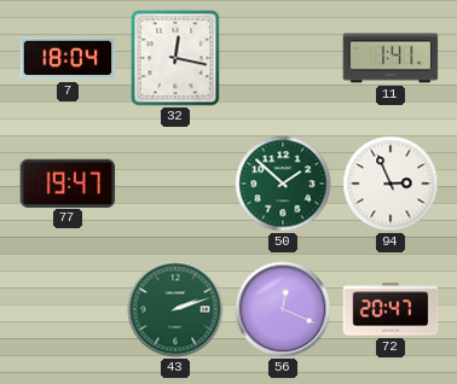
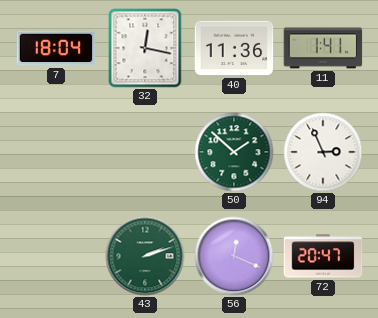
40: none -> 11:36 (234, 48)
77: 19:47 -> none (68, 182)
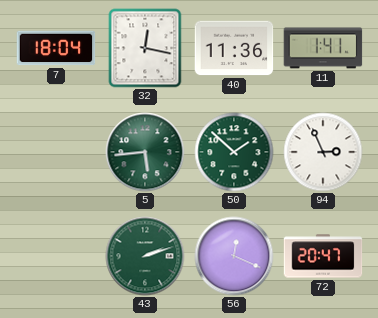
5: none -> 5:44 (145, 152)
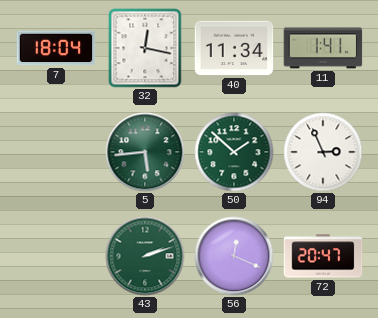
40: 11:36 -> 11:34 (234, 48)
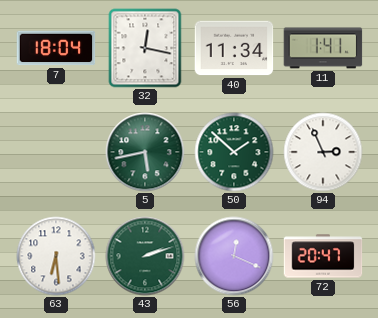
5: 5:44 -> 5:43 (145, 152)
63: none -> 6:29 (56, 256)
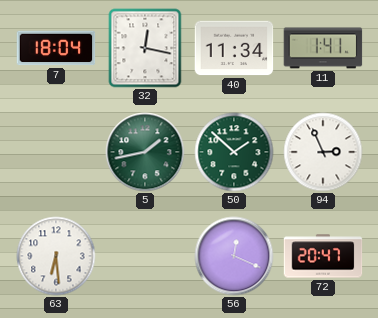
5: 5:43 -> 1:43 (145, 152)
43: 2:12 -> none (145, 256)
